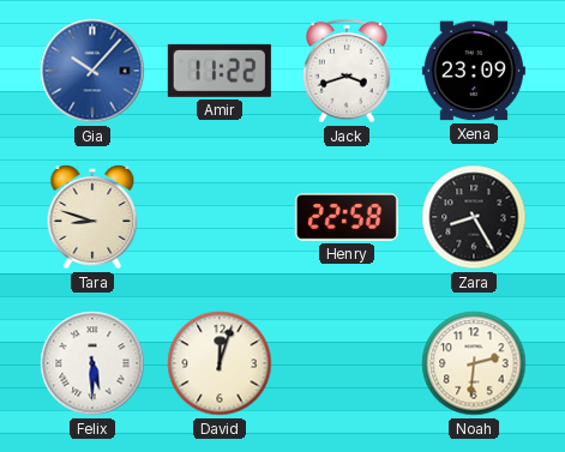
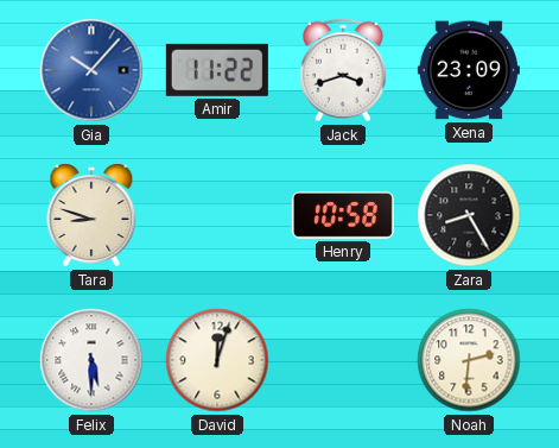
Henry: 22:58 -> 10:58 (343, 215)
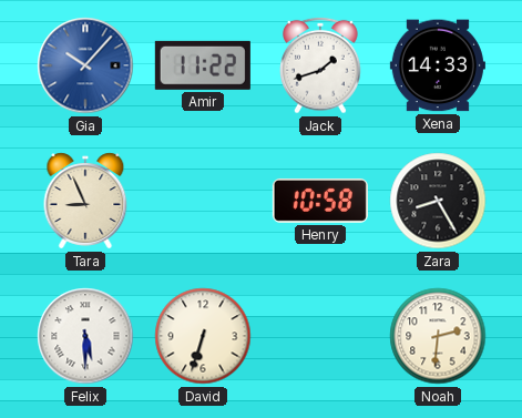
Jack: 3:42 -> 1:42 (320, 65)
Xena: 23:09 -> 14:33 (438, 65)
Tara: 8:48 -> 8:56 (85, 201)
David: 12:03 -> 6:33 (203, 336)
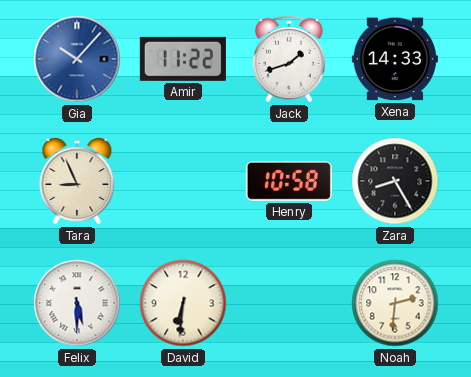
David: 6:33 -> 6:31 (183, 303)
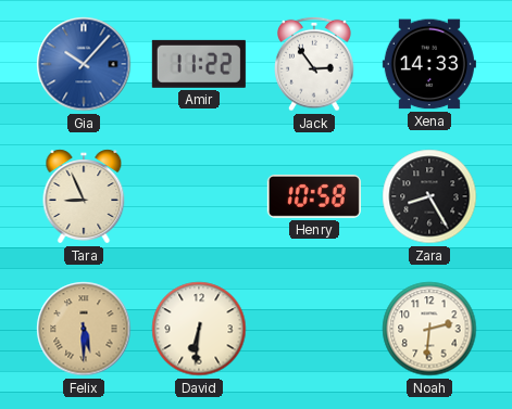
Jack: 1:42 -> 2:54 (314, 64)
Felix dial: white -> champagne (84, 329)
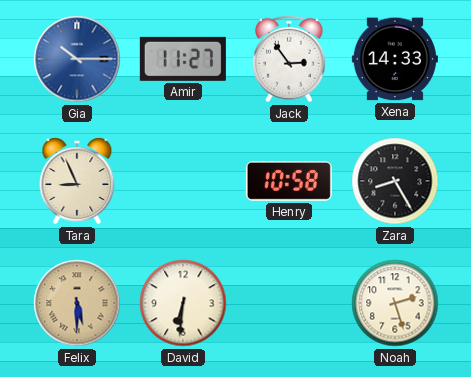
Gia: 10:07 -> 10:15 (77, 59)
Amir: 11:22 -> 11:27 (183, 59)
Noah: 2:31 -> 2:27 (395, 303)
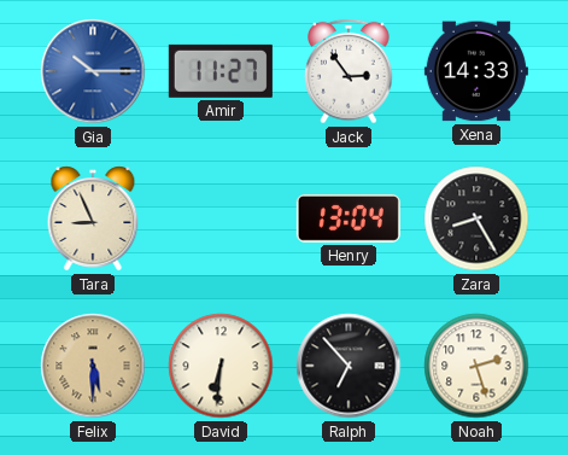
Henry: 10:58 -> 13:04 (349, 218)
Ralph: none -> 6:53 (349, 366)
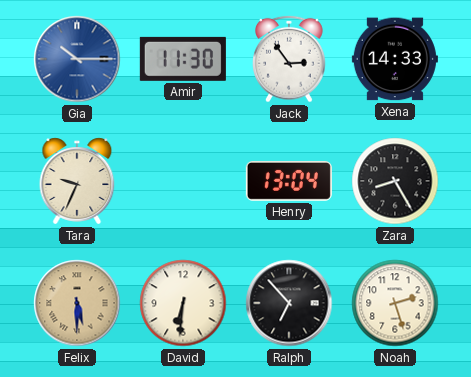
Amir: 11:27 -> 11:30 (183, 59)
Tara: 8:56 -> 9:34 (77, 181)
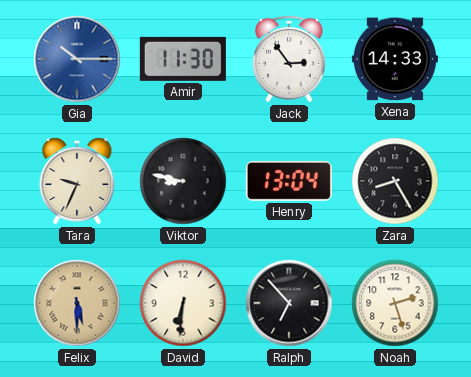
Viktor: none -> 8:47 (183, 181)
